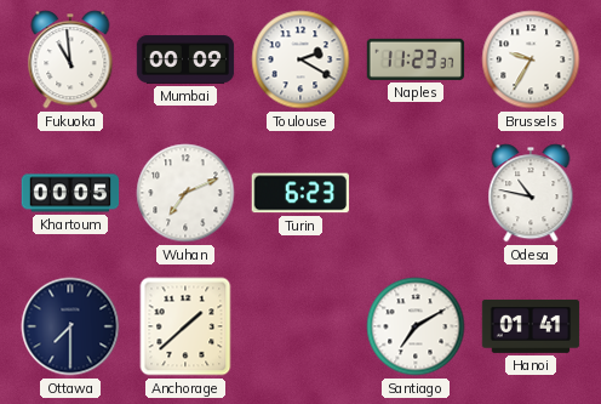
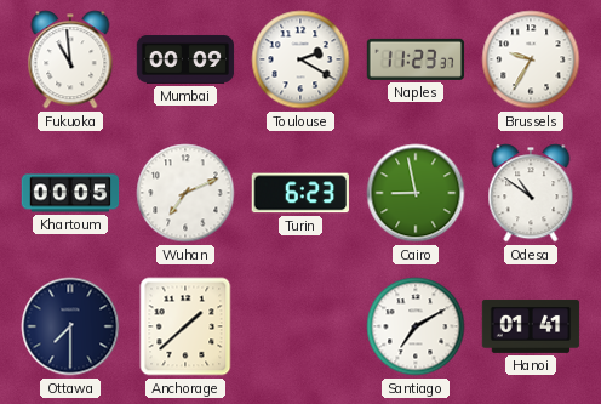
Cairo: none -> 8:58 (416, 193)
Odesa: 10:47 -> 10:51 (531, 193)
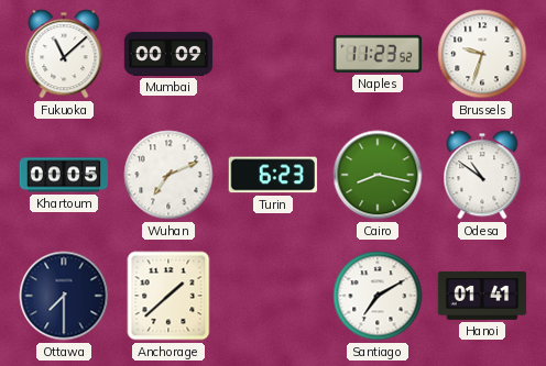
Fukuoka: 10:59 -> 11:08 (64, 54)
Toulouse: 2:20 -> none (300, 59)
Naples: 11:23:37 -> 11:23:52 (378, 54)
Brussels: 9:35 -> 9:33 (482, 54)
Cairo: 8:58 -> 8:17 (378, 175)
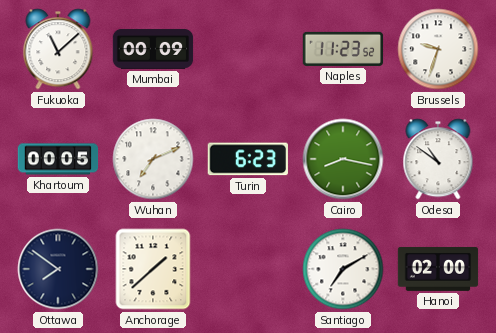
Ottawa: 7:30 -> 7:51 (58, 269)
Hanoi: 01:41 -> 02:00 (438, 269)
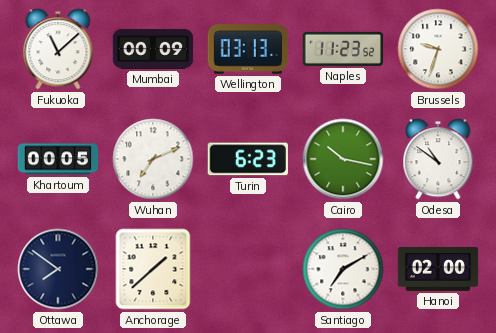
Wellington: none -> 03:13 (248, 49)
Cairo: 8:17 -> 10:17 (343, 159)
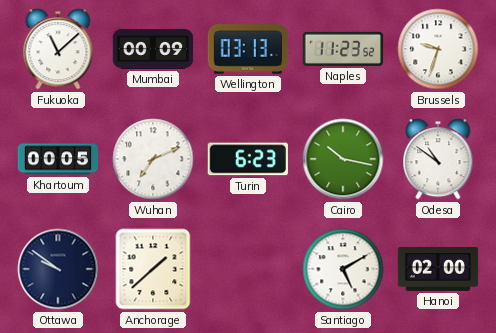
Ottawa: 7:51 -> 9:51 (58, 269)
Santiago: 7:10 -> 5:10 (343, 269)
